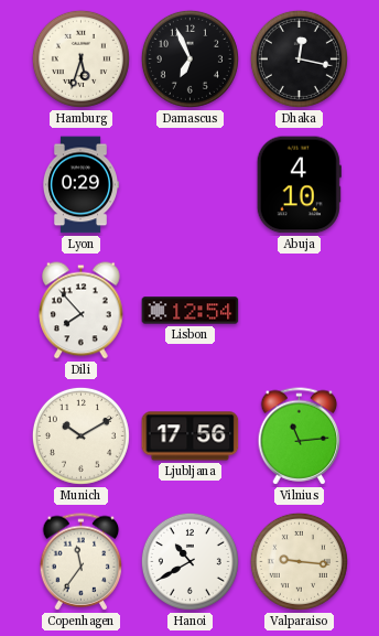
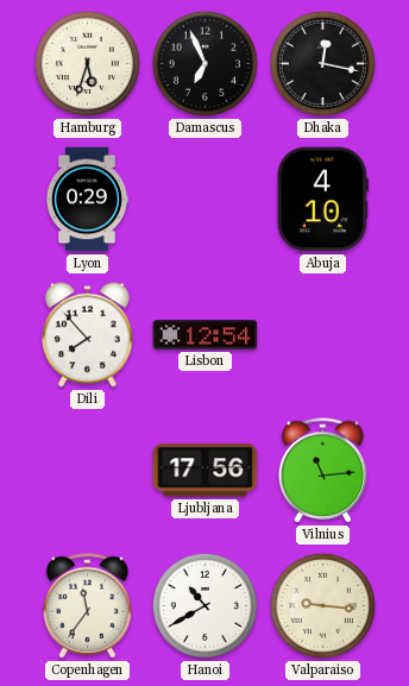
Munich: 10:10 -> none (80, 435)
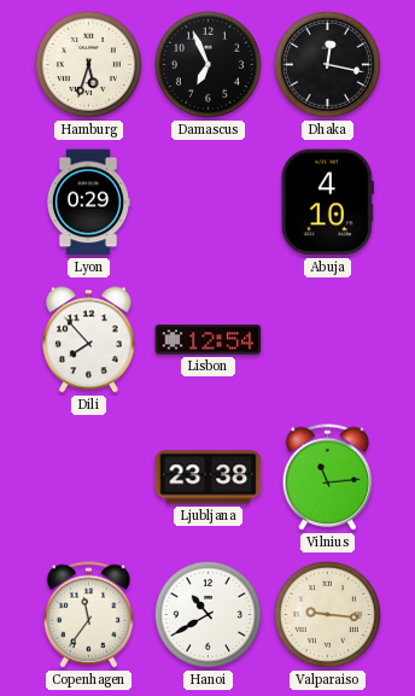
Ljubljana: 17:56 -> 23:38 (209, 478)
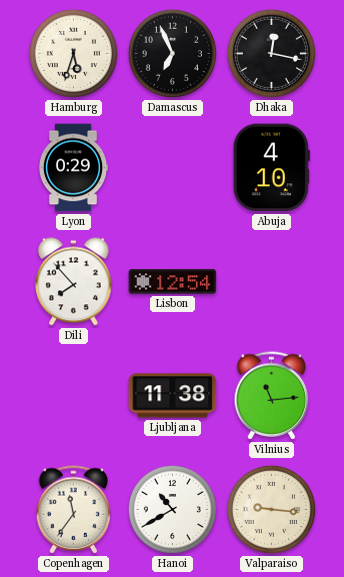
Ljubljana: 23:38 -> 11:38 (173, 396)
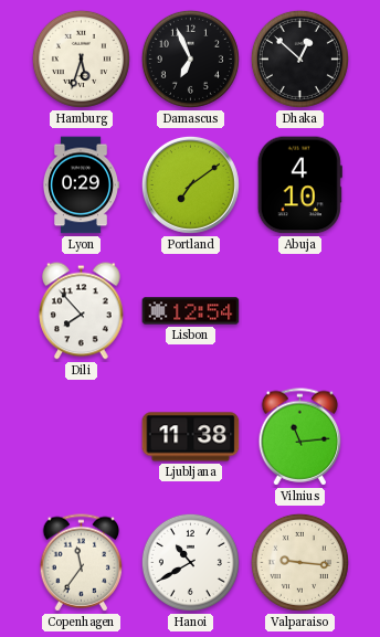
Dhaka: 12:17 -> 12:52 (299, 59)
Portland: none -> 7:09 (190, 184)
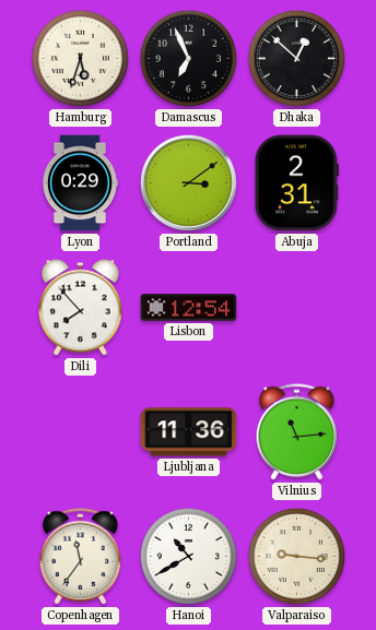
Portland: 7:09 -> 3:09 (188, 182)
Abuja: 4:10 -> 2:31 (296, 183)
Ljubljana: 11:38 -> 11:36 (189, 432)
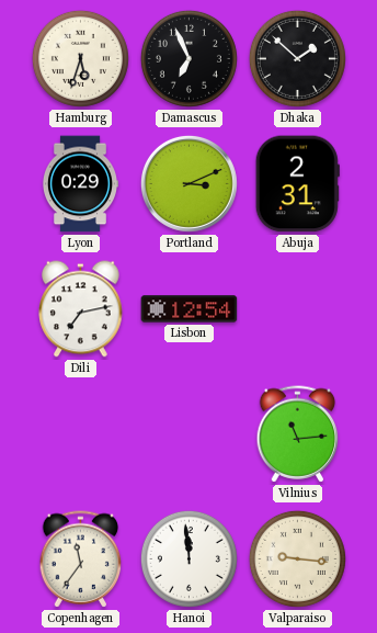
Dhaka: 12:52 -> 1:52 (297, 58)
Portland: 3:09 -> 3:11 (188, 183)
Dili: 7:53 -> 7:13 (81, 309)
Ljubljana: 11:36 -> none (189, 432)
Hanoi: 10:40 -> 11:59 (188, 558)
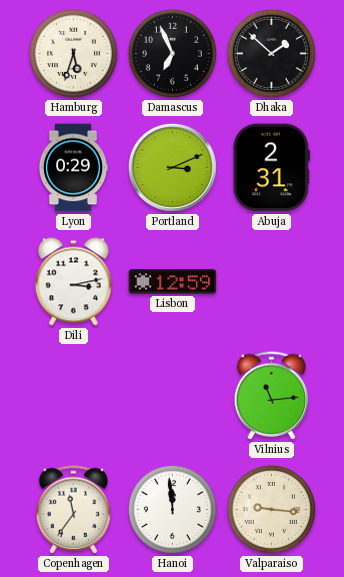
Dili: 7:13 -> 3:13 (74, 282)
Lisbon: 12:54 -> 12:59 (173, 282)
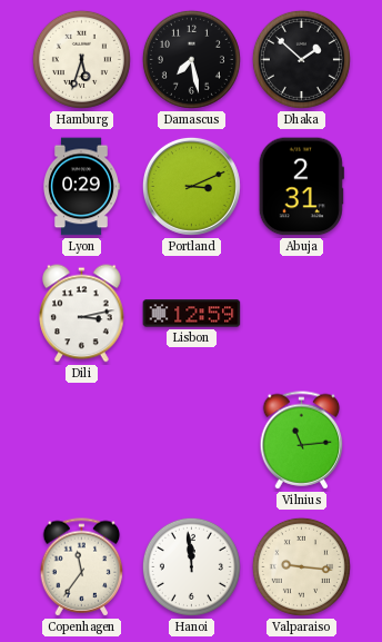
Damascus: 6:56 -> 7:28 (191, 59)
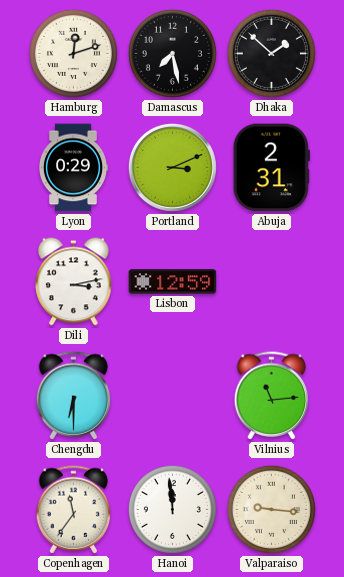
Hamburg: 5:33 -> 12:12 (73, 53)
Chengdu: none -> 6:30 (74, 396)
